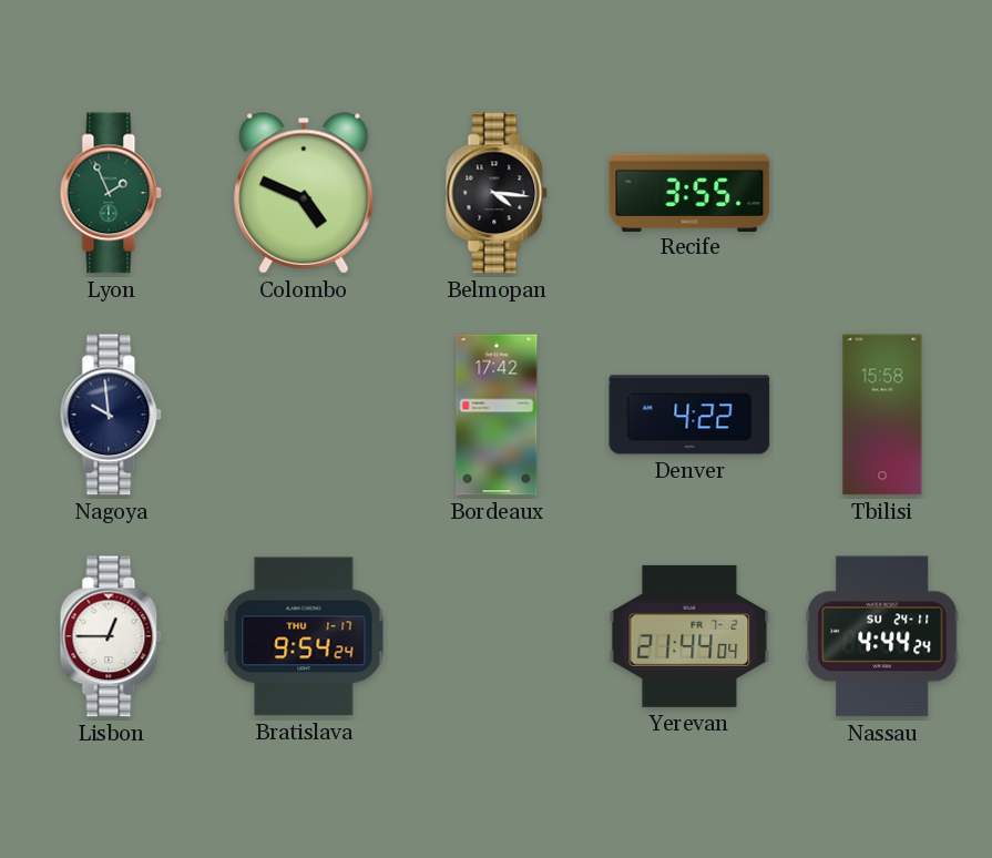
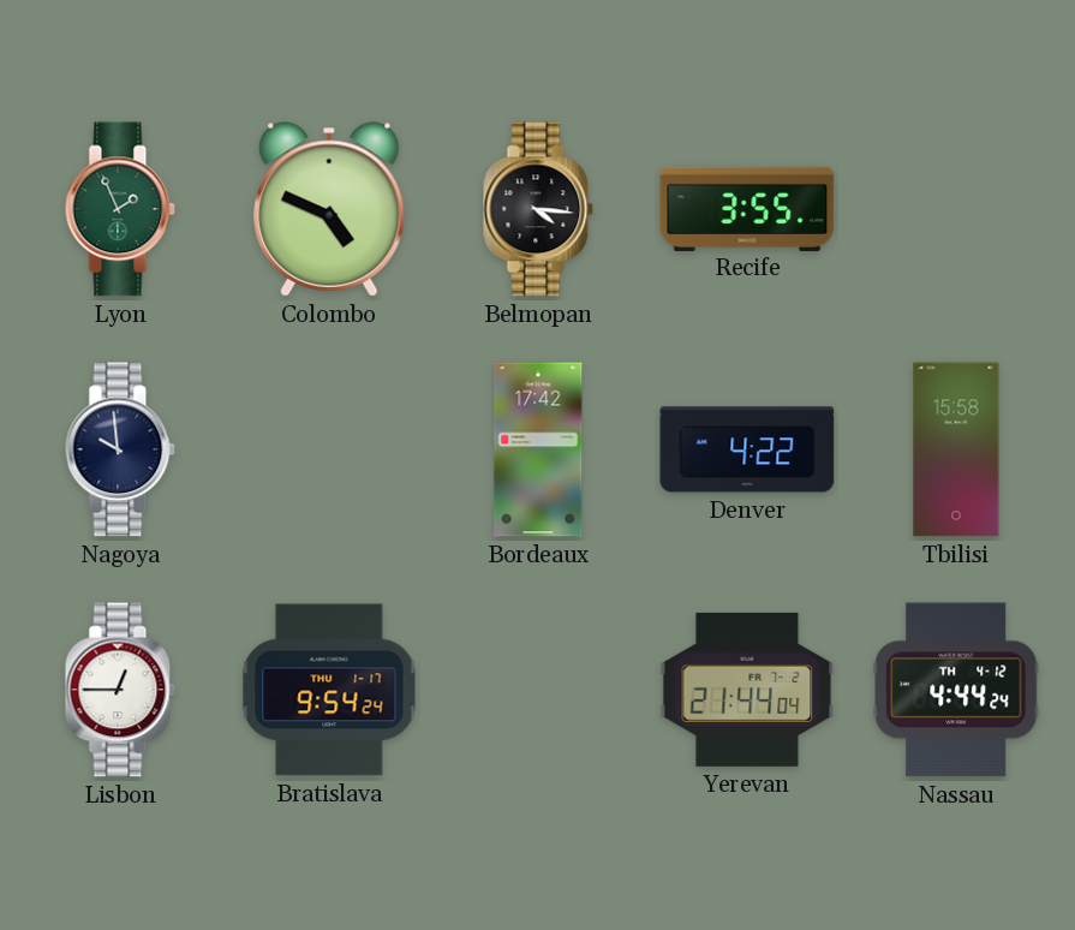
Nassau date: SU 24-11 -> TH 4-12 (956, 690)
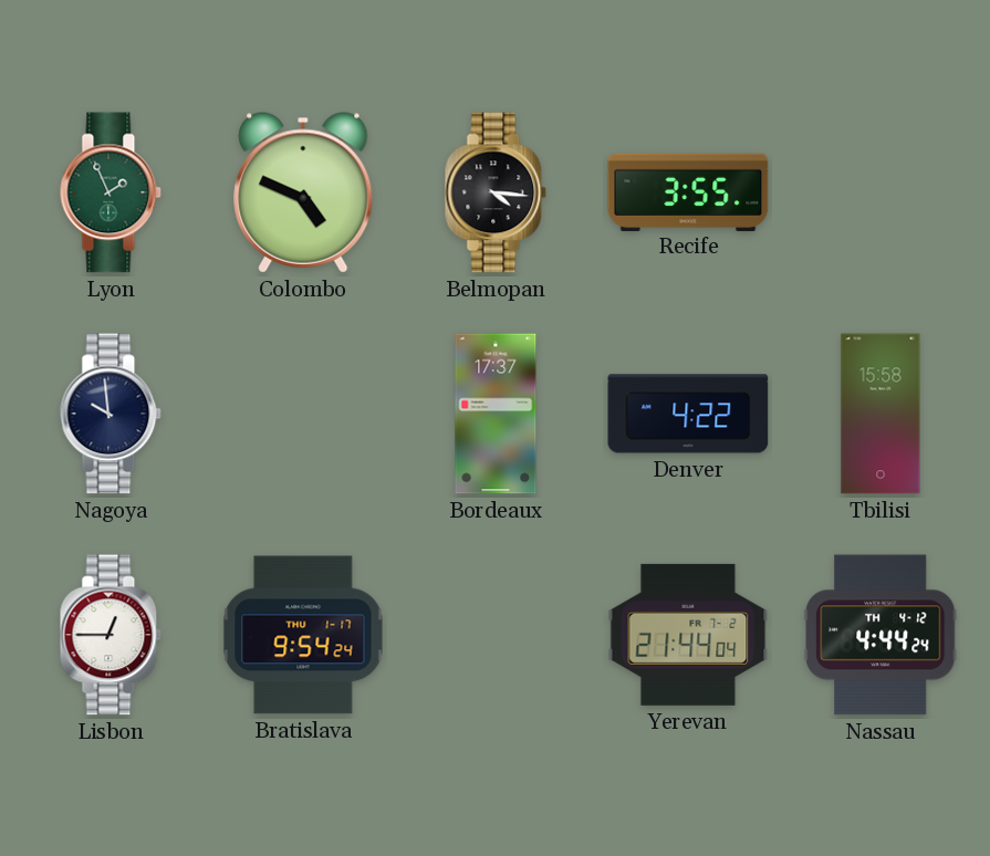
Bordeaux: 17:42 -> 17:37 (496, 414)
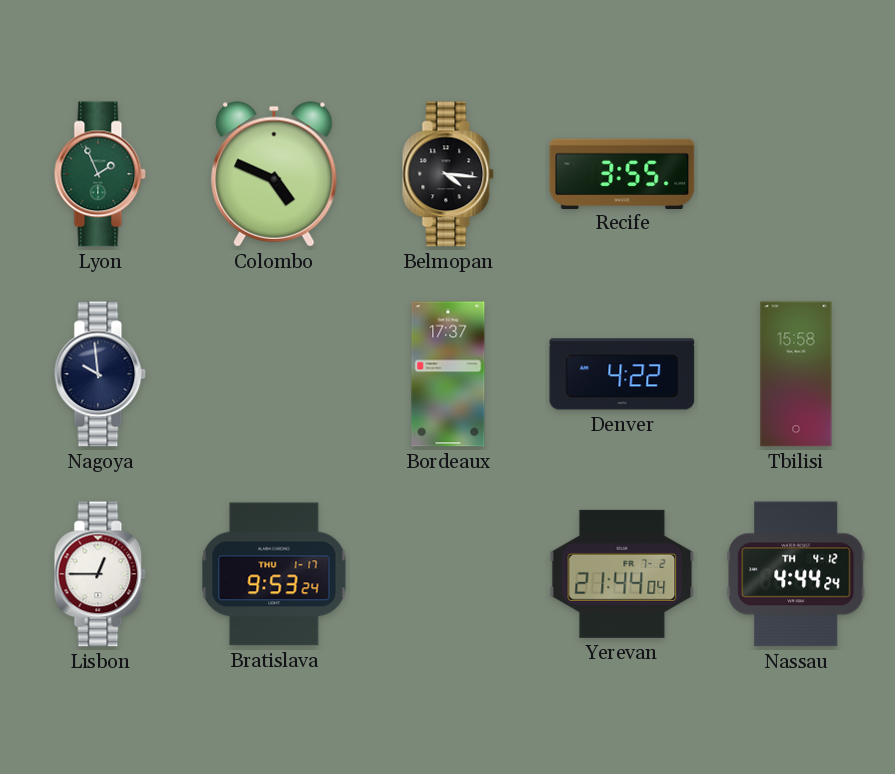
Bratislava: 9:54 -> 9:53 (274, 574)
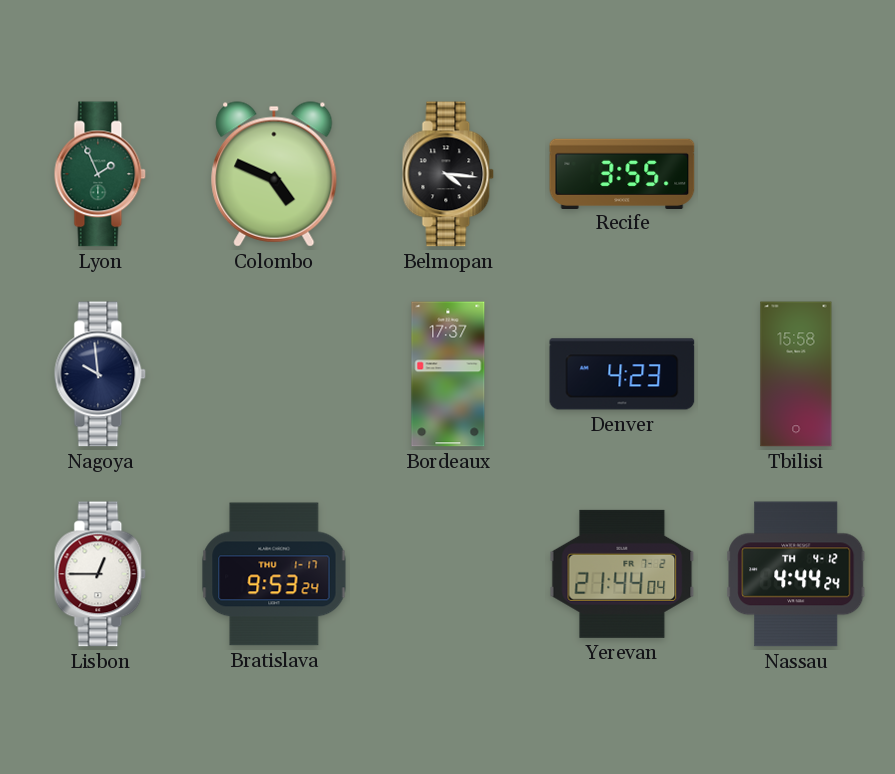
Denver: 4:22 -> 4:23 (622, 374)
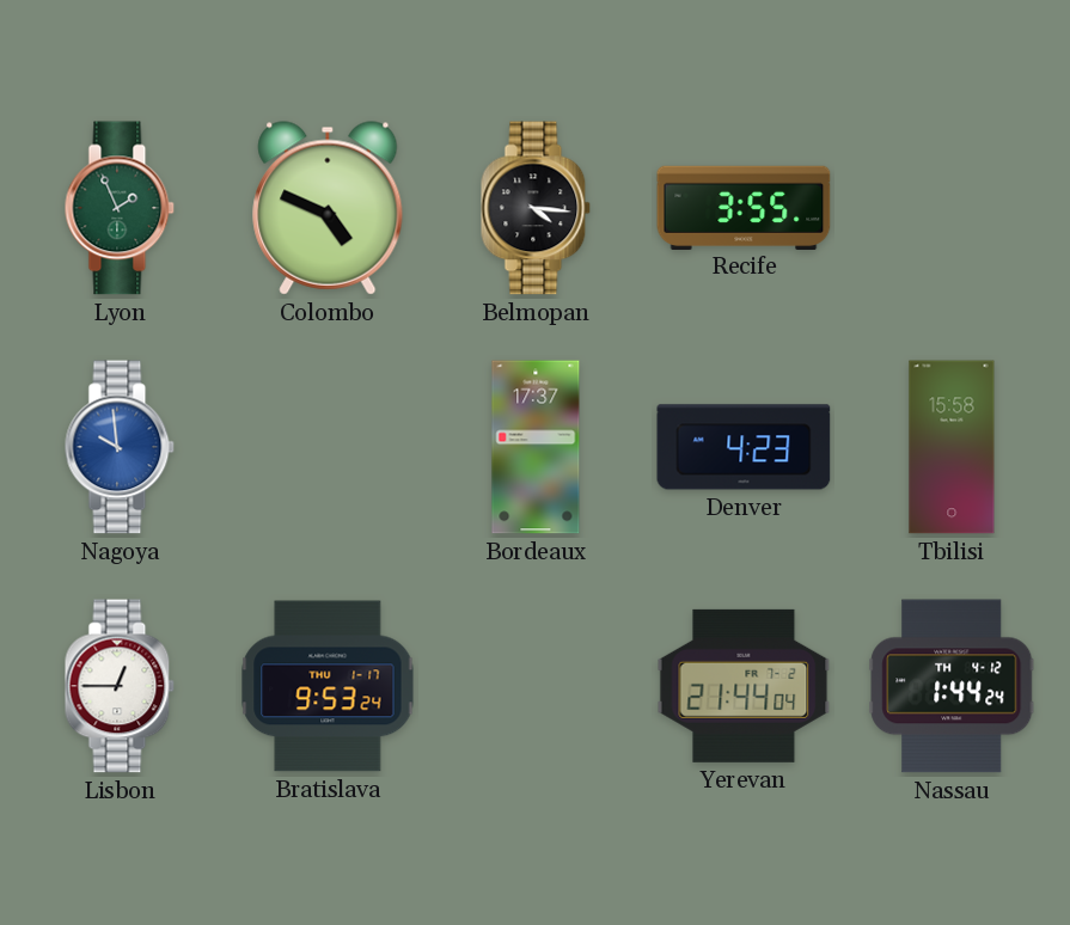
Nagoya dial: navy -> blue (120, 447)
Nassau: 4:44 -> 1:44 (952, 686)
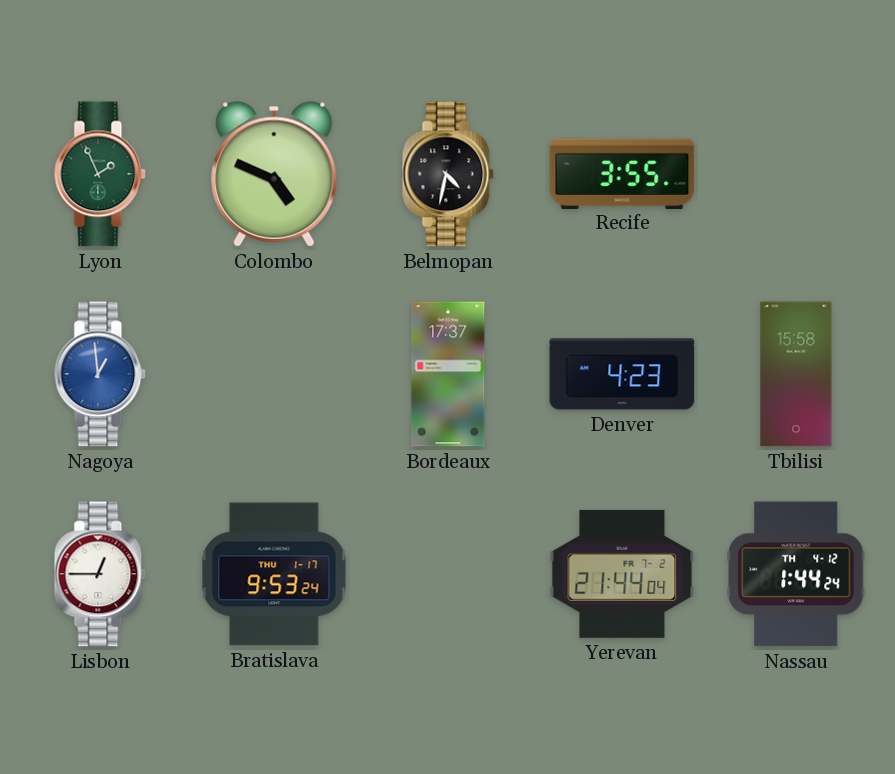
Belmopan: 4:16 -> 4:32 (448, 174)
Nagoya: 9:59 -> 12:59 (100, 374)
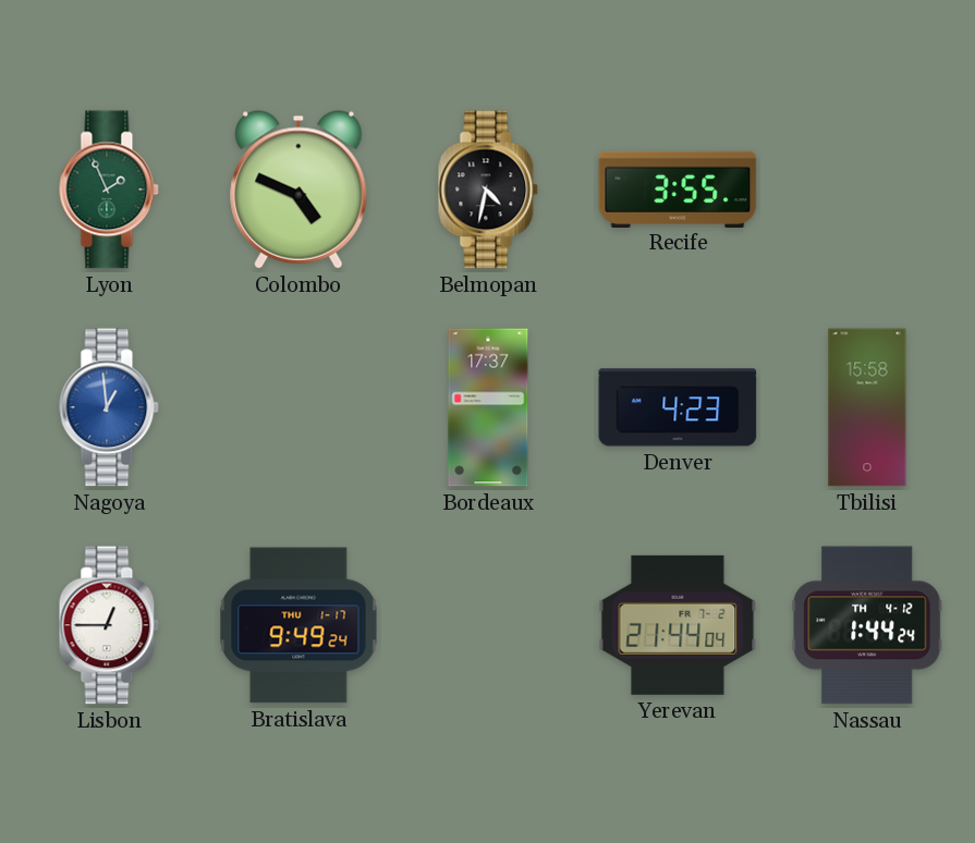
Bratislava: 9:53 -> 9:49 (298, 625)
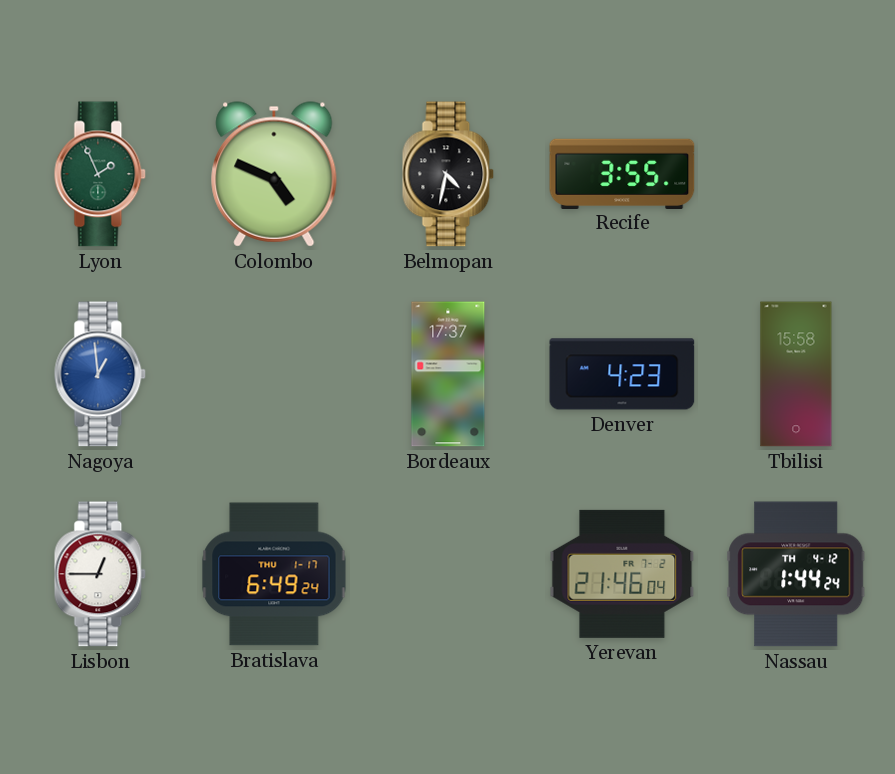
Bratislava: 9:49 -> 6:49 (274, 574)
Yerevan: 21:44 -> 21:46 (622, 574)
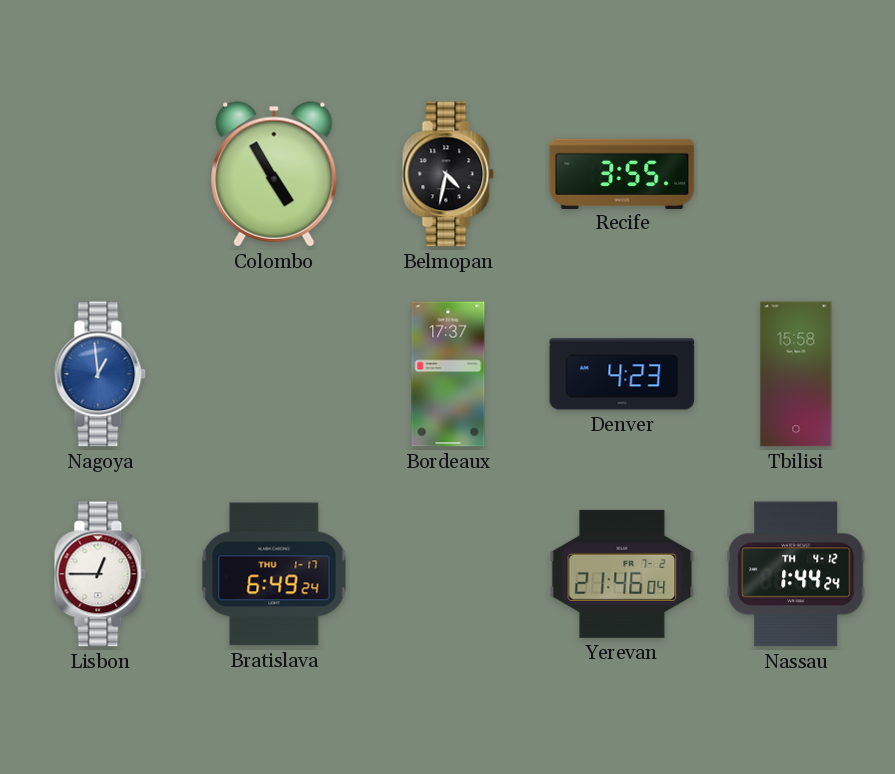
Lyon: 1:56 -> none (100, 174)
Colombo: 4:49 -> 4:55 (274, 174)
